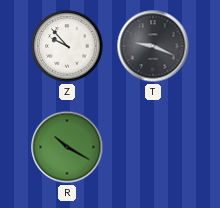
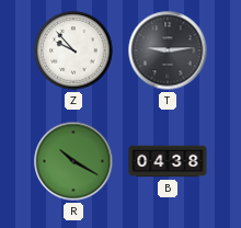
T: 9:19 -> 9:14 (168, 50)
B: none -> 04:38 (168, 161)
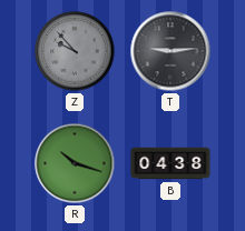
Z dial: white -> grey (75, 51)
R: 10:20 -> 10:18 (75, 163)
